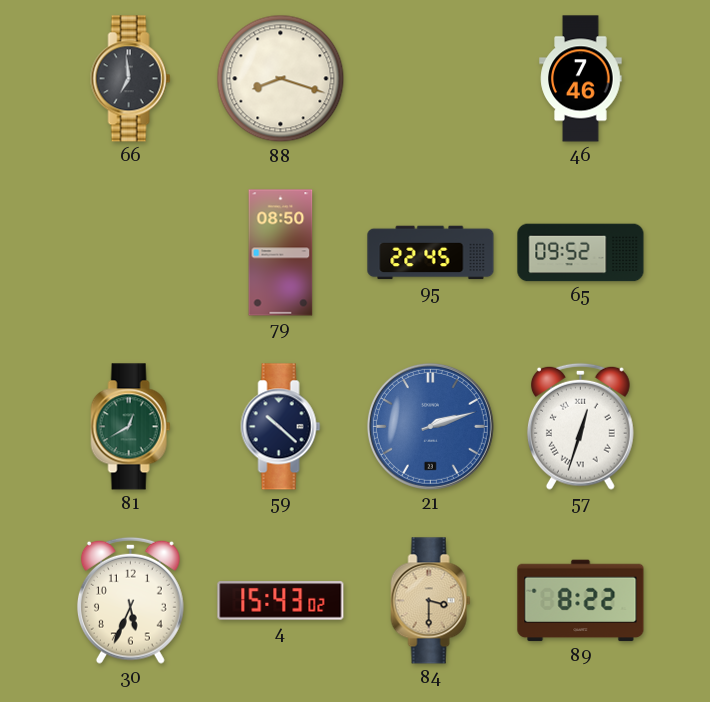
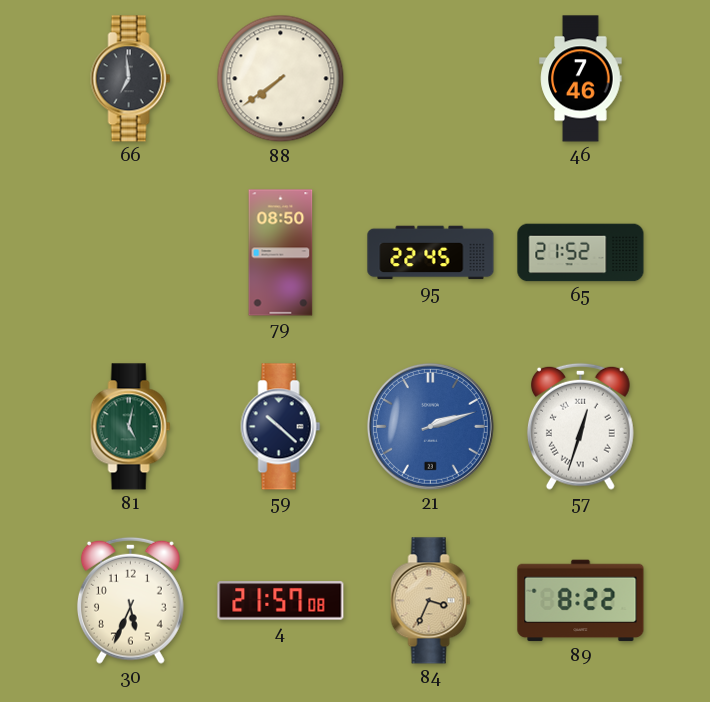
88: 8:18 -> 7:39 (281, 79)
65: 09:52 -> 21:52 (581, 253)
81: 12:40 -> 5:02 (131, 427)
4: 15:43 -> 21:57 (281, 601)
84: 3:30 -> 3:34 (431, 601)
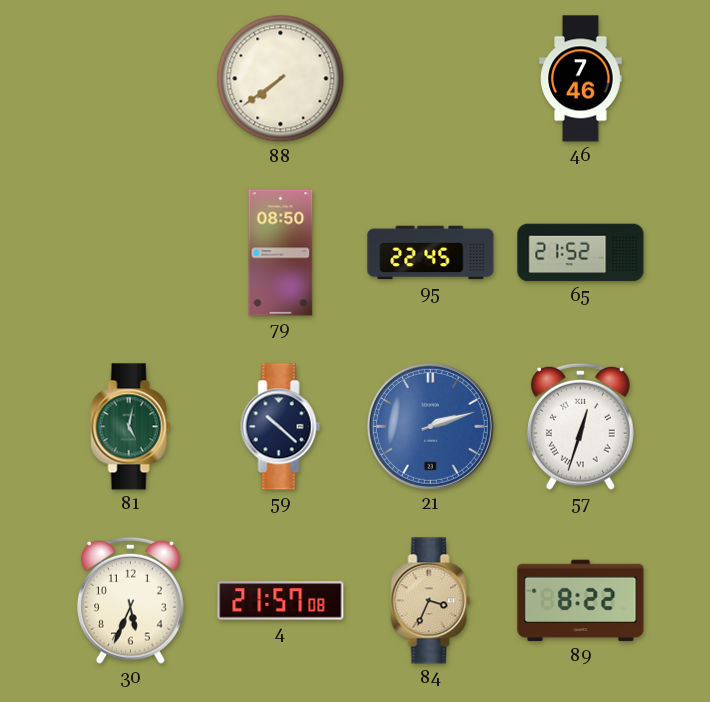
66: 6:59 -> none (131, 79)
